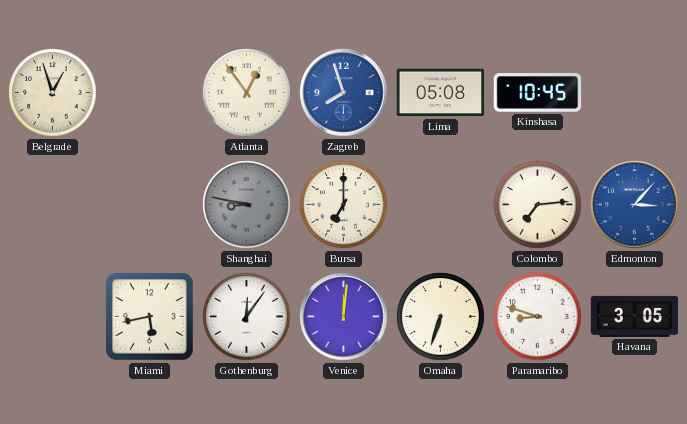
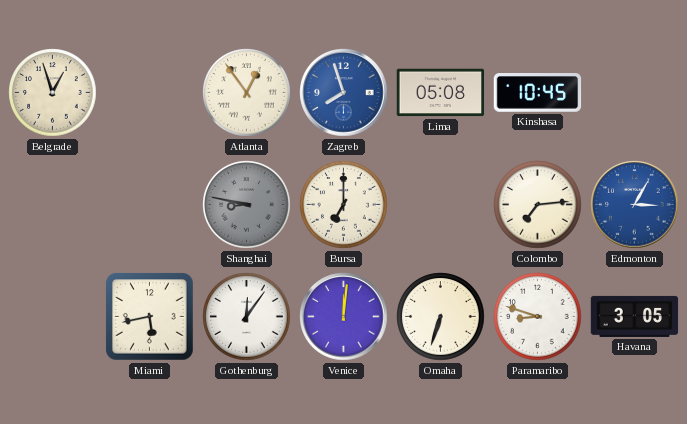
Edmonton: 3:07 -> 3:05 (635, 205)
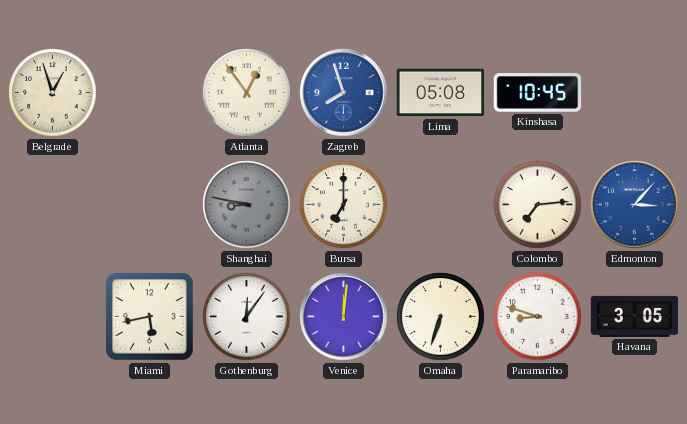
Edmonton: 3:05 -> 3:07 (635, 205)
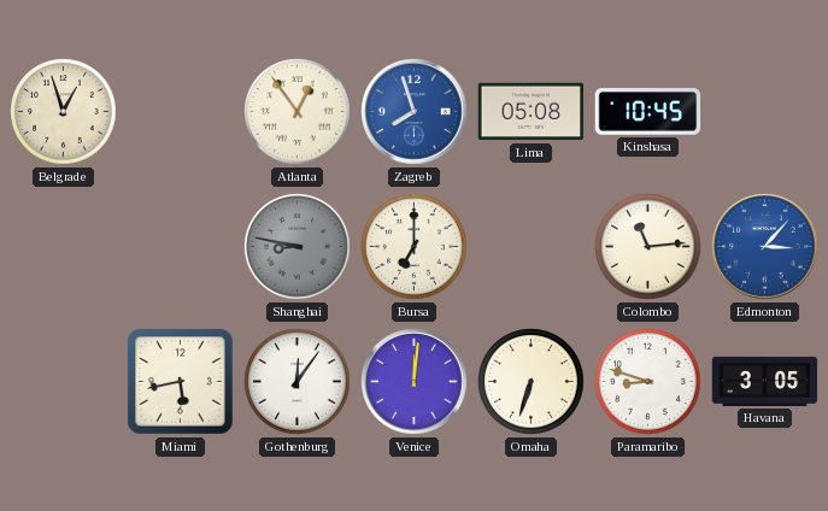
Colombo: 7:14 -> 11:14 (648, 247)
